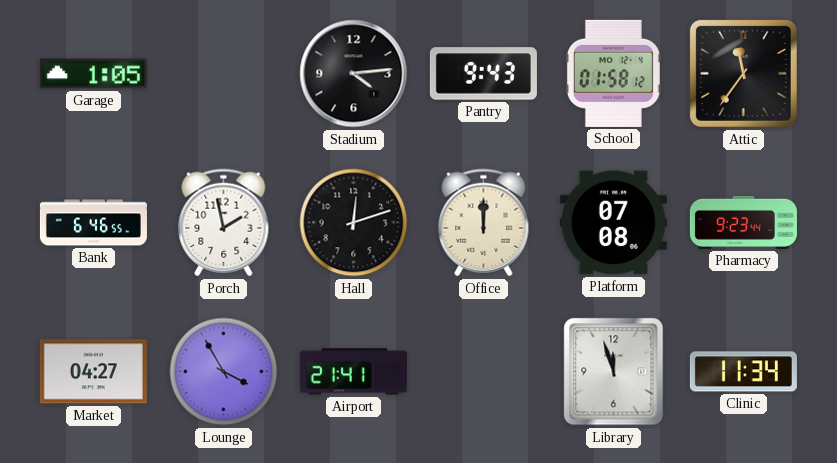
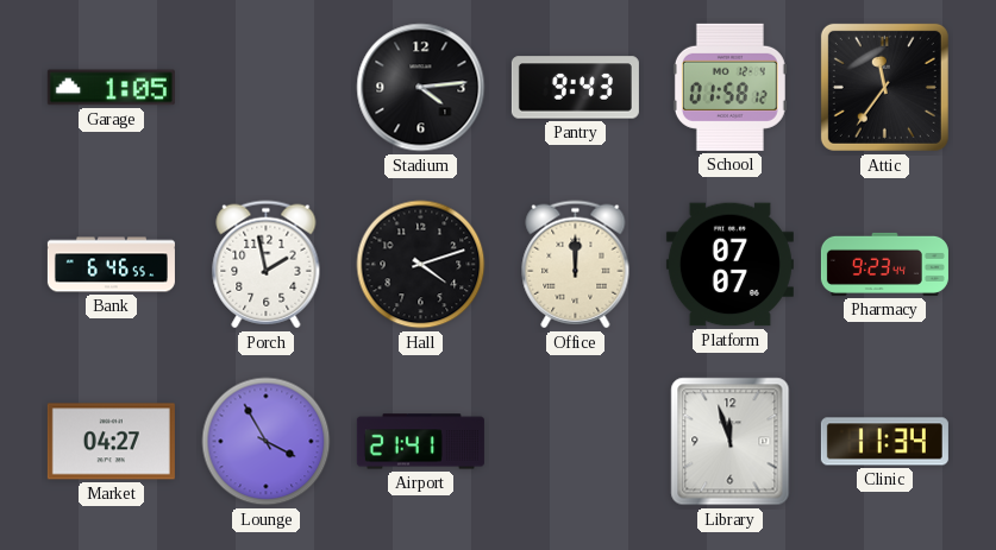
Hall: 12:12 -> 4:12 (421, 265)
Platform: 07:08 -> 07:07 (729, 265)
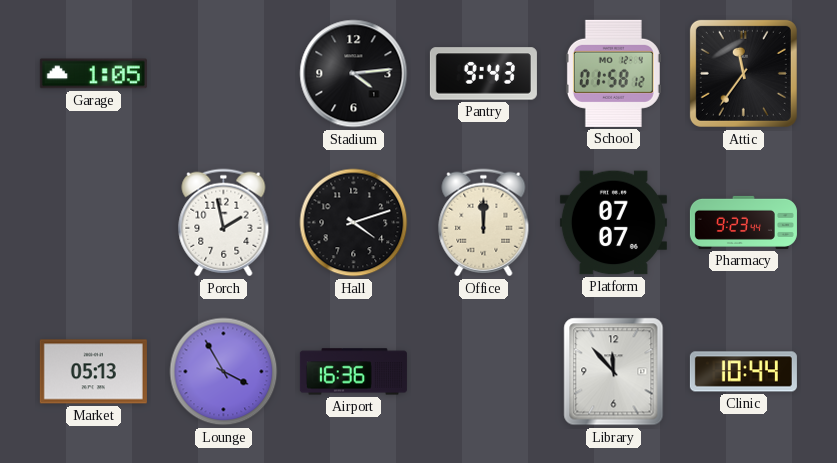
Bank: 6:46 -> none (111, 265)
Market: 04:27 -> 05:13 (93, 372)
Airport: 21:41 -> 16:36 (353, 372)
Library: 11:57 -> 11:53 (614, 372)
Clinic: 11:34 -> 10:44 (743, 372)
